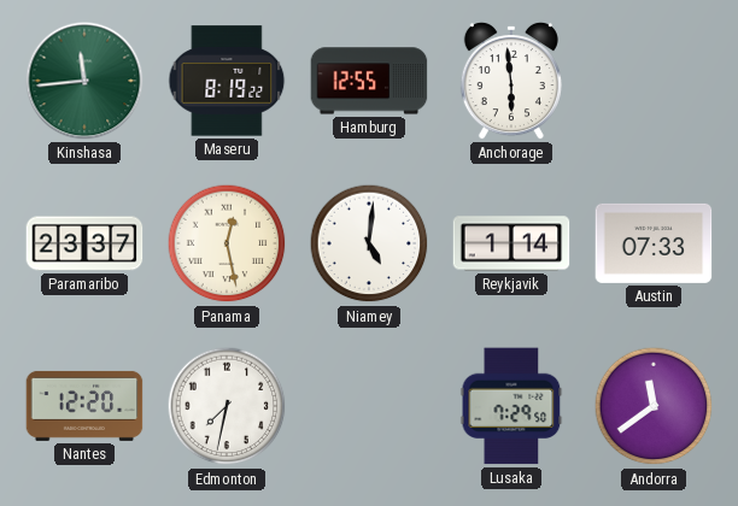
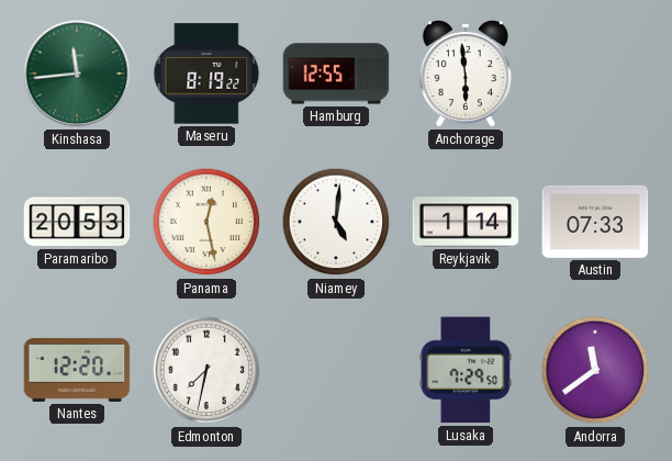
Paramaribo: 23:37 -> 20:53 (77, 222)
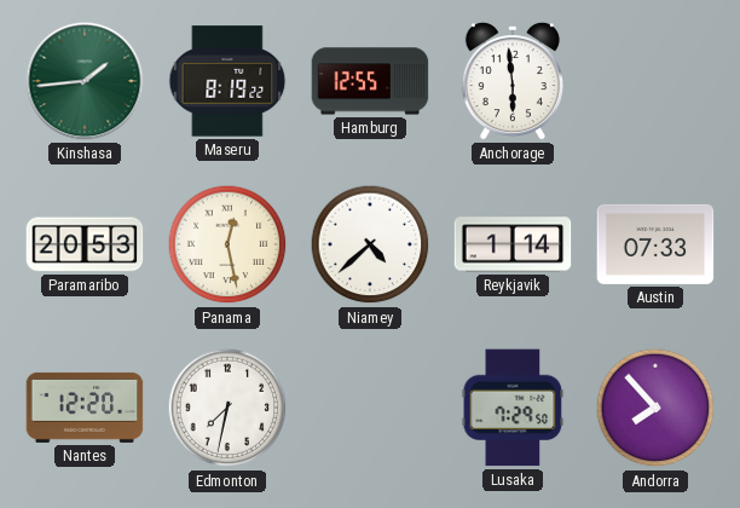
Kinshasa: 11:44 -> 1:44 (85, 81)
Niamey: 5:01 -> 4:38 (370, 244)
Andorra: 11:39 -> 7:53 (655, 408)
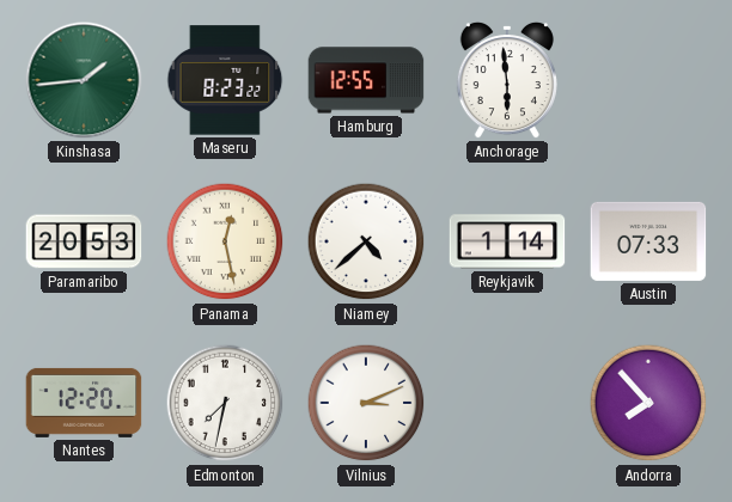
Maseru: 8:19 -> 8:23 (225, 80)
Vilnius: none -> 3:11 (366, 403)
Lusaka: 7:29 -> none (513, 408)
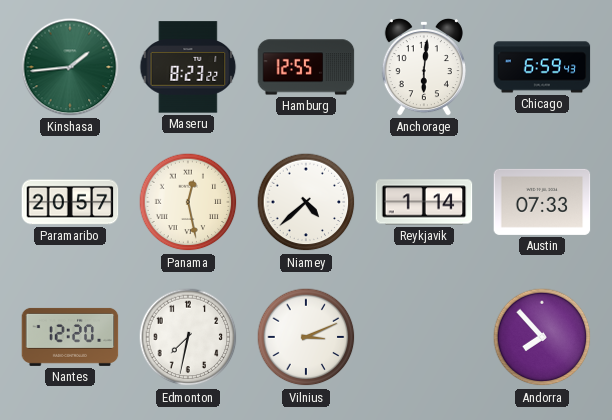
Anchorage: 5:59 -> 6:01 (424, 67)
Chicago: none -> 6:59 (542, 67)
Paramaribo: 20:53 -> 20:57 (70, 202)
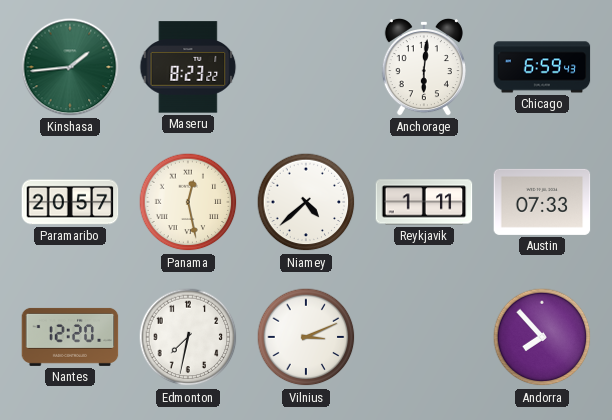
Hamburg: 12:55 -> none (306, 67)
Reykjavik: 1:14 -> 1:11 (424, 202)
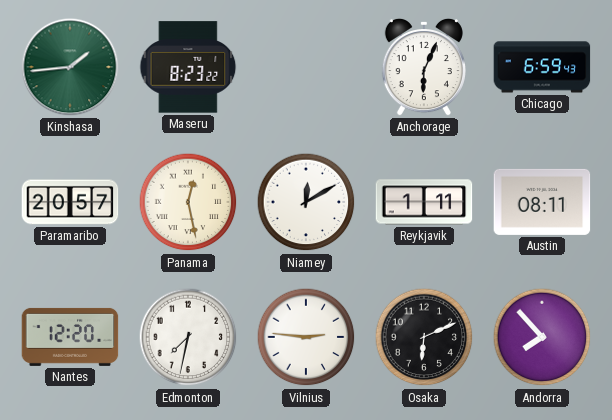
Anchorage: 6:01 -> 6:04 (424, 67)
Niamey: 4:38 -> 12:10 (306, 202)
Austin: 07:33 -> 08:11 (542, 202)
Vilnius: 3:11 -> 2:46 (306, 337)
Osaka: none -> 6:11 (424, 337)
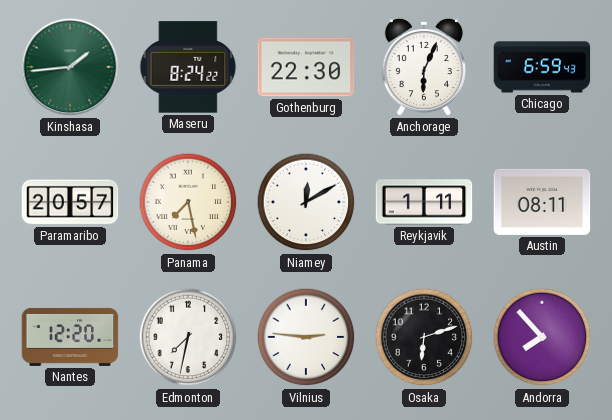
Maseru: 8:23 -> 8:24 (188, 67)
Gothenburg: none -> 22:30 (306, 67)
Panama: 12:28 -> 7:28 (188, 202)
Osaka: 6:11 -> 6:12 (424, 337)
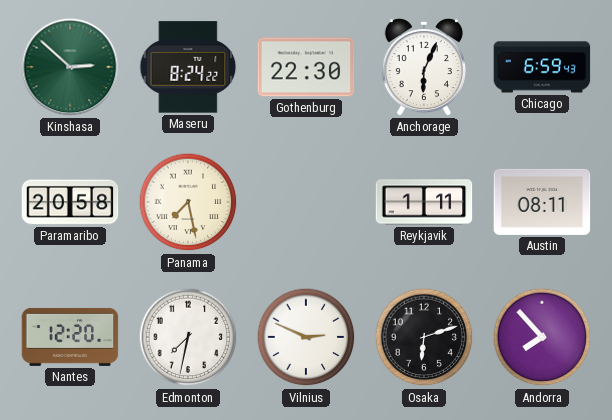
Kinshasa: 1:44 -> 2:52 (70, 67)
Paramaribo: 20:57 -> 20:58 (70, 202)
Niamey: 12:10 -> none (306, 202)
Vilnius: 2:46 -> 2:49 (306, 337)
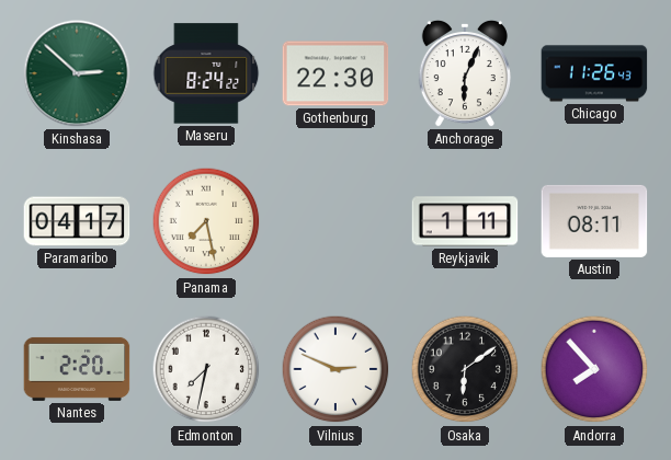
Chicago: 6:59 -> 11:26 (594, 73)
Paramaribo: 20:58 -> 04:17 (77, 221)
Nantes: 12:20 -> 2:20 (77, 369)
Osaka: 6:12 -> 6:09 (465, 369)
